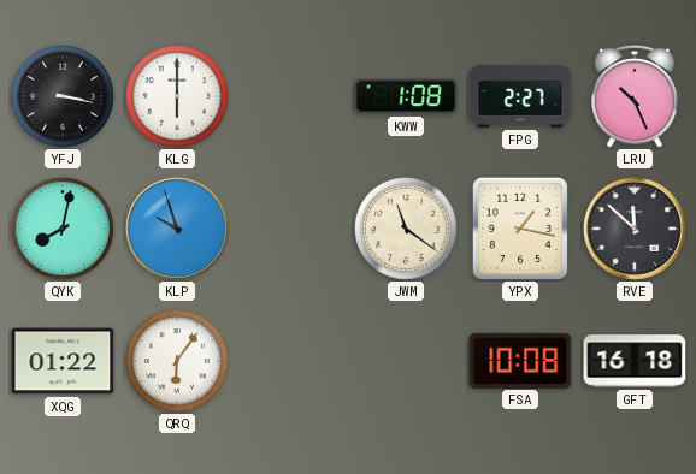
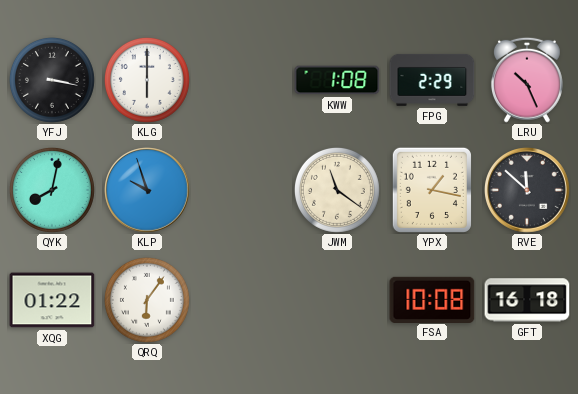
FPG: 2:27 -> 2:29 (432, 80)
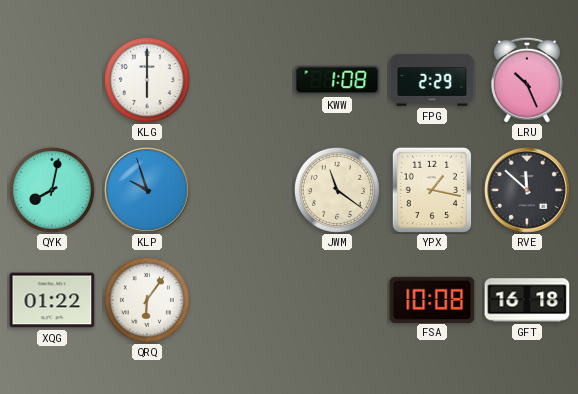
YFJ: 3:17 -> none (52, 80)
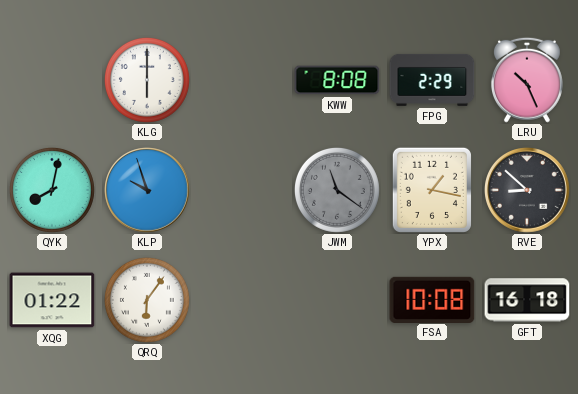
KWW: 1:08 -> 8:08 (337, 80)
JWM dial: cream -> grey (337, 190)
RVE: 11:52 -> 8:52 (528, 191)
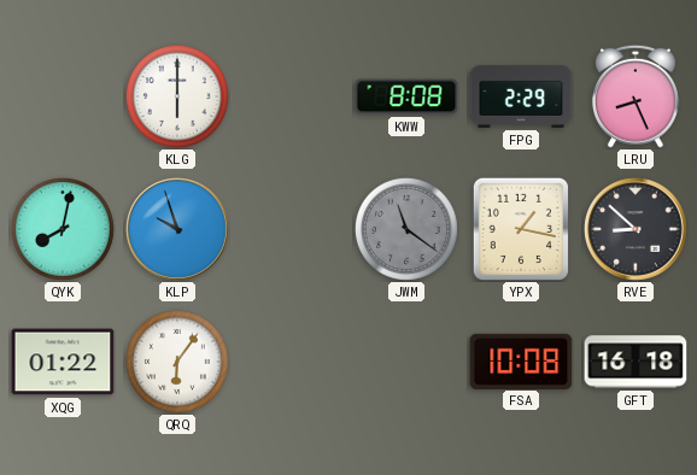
LRU: 10:26 -> 8:26 (635, 96)
